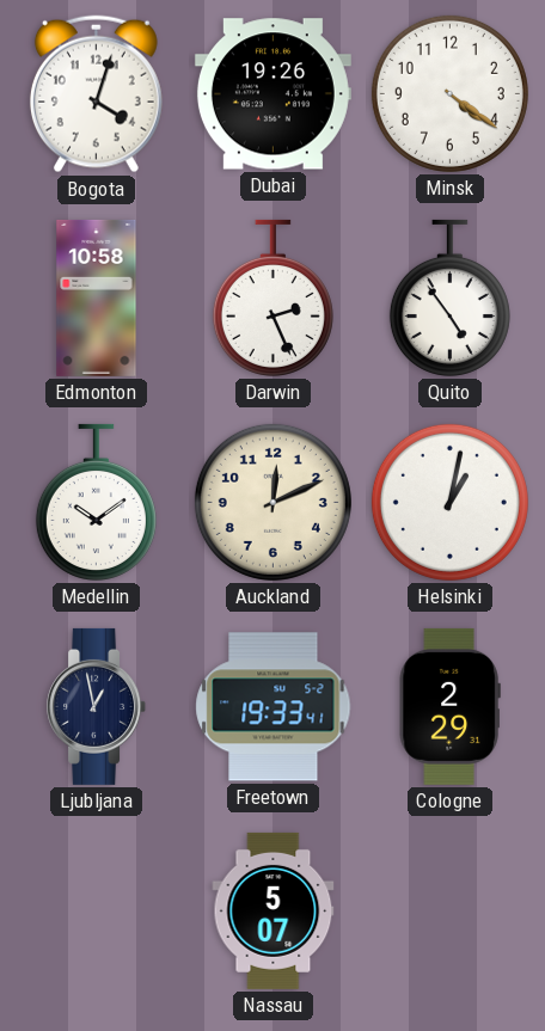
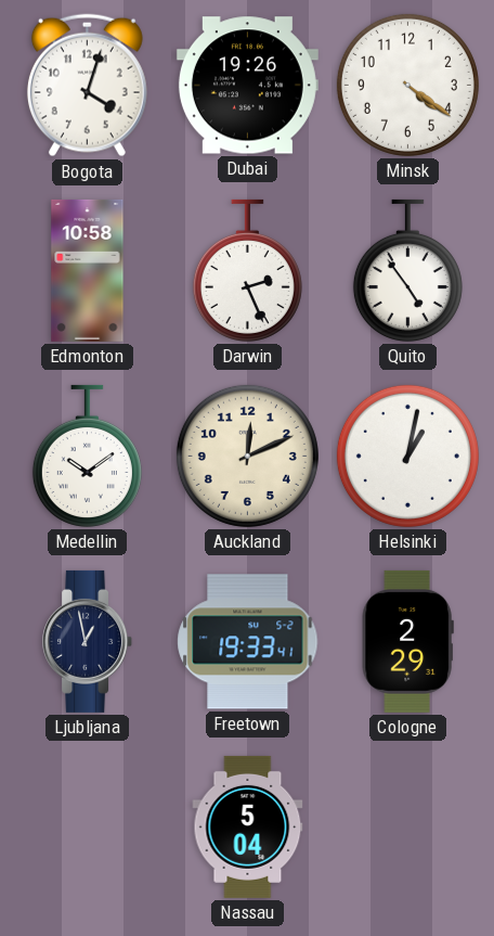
Nassau: 5:07 -> 5:04 (248, 826)
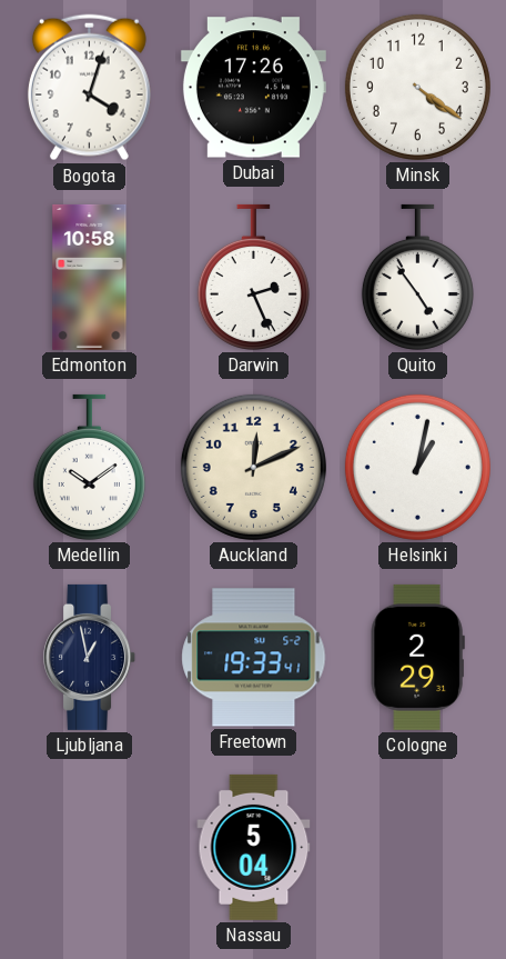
Dubai: 19:26 -> 17:26 (253, 88)
